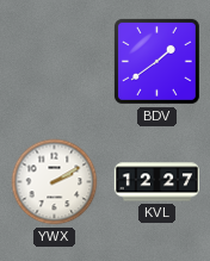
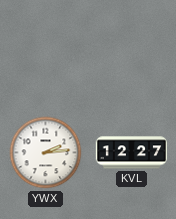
BDV: 1:39 -> none (156, 61)
YWX: 2:10 -> 2:14 (46, 153)
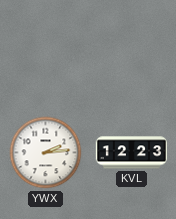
KVL: 12:27 -> 12:23 (131, 153)
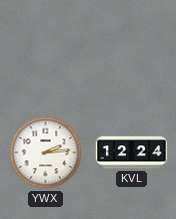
KVL: 12:23 -> 12:24 (131, 153)
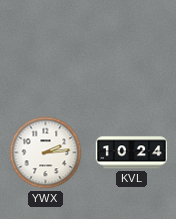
KVL: 12:24 -> 10:24 (131, 153)
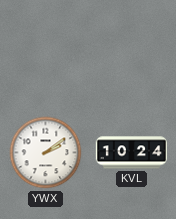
YWX: 2:14 -> 2:09 (46, 153)
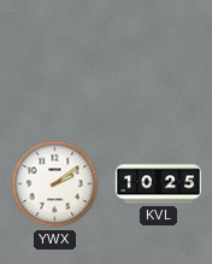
KVL: 10:24 -> 10:25 (158, 184)
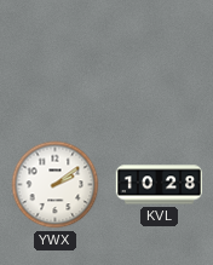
KVL: 10:25 -> 10:28 (159, 185)
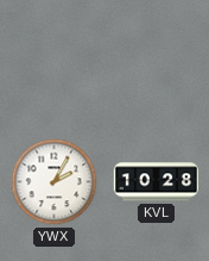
YWX: 2:09 -> 2:05 (55, 182)
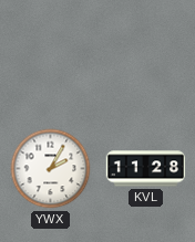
KVL: 10:28 -> 11:28 (145, 169)
